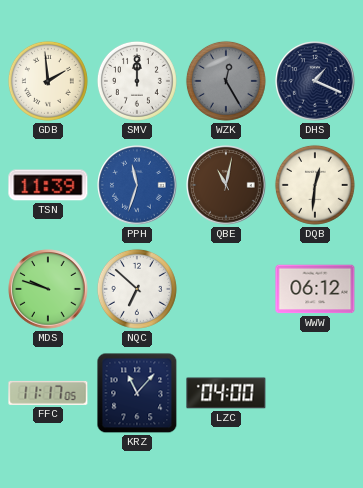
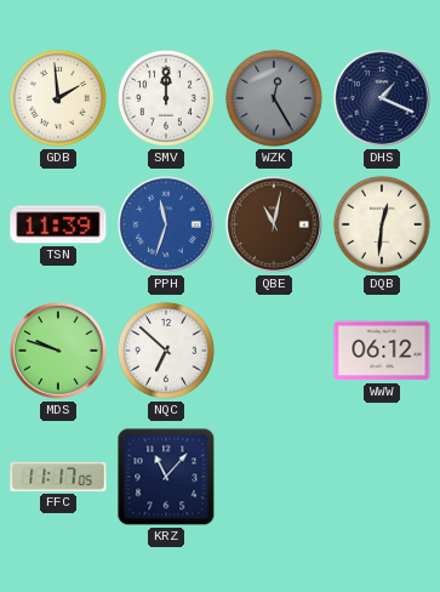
LZC: 04:00 -> none (226, 393)
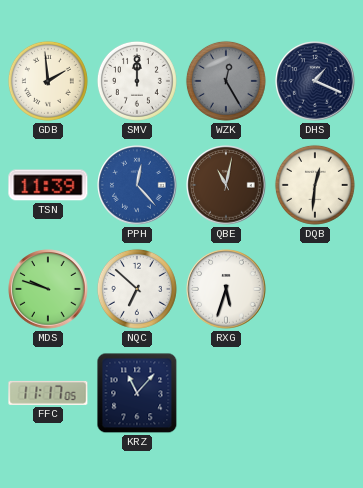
PPH: 11:33 -> 12:23 (137, 185)
RXG: none -> 5:33 (226, 289)
WWW: 06:12 -> none (382, 351)
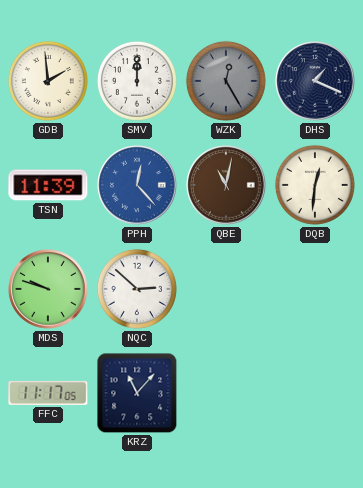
NQC: 6:52 -> 2:52 (137, 289)
RXG: 5:33 -> none (226, 289)
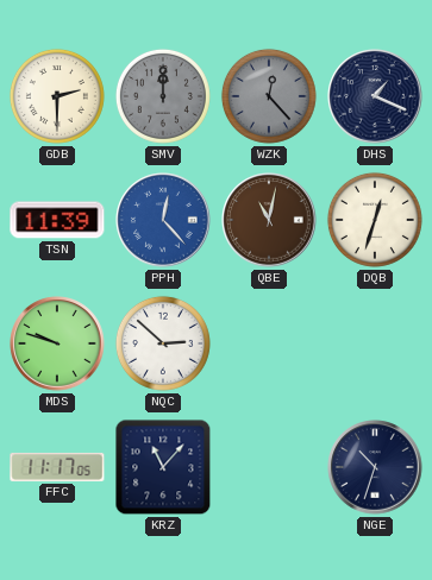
GDB: 1:59 -> 2:30 (57, 96)
SMV dial: white -> grey (163, 96)
WZK: 12:25 -> 12:23 (269, 96)
DQB: 12:31 -> 12:33 (375, 220)
NGE: none -> 10:33 (375, 467)
